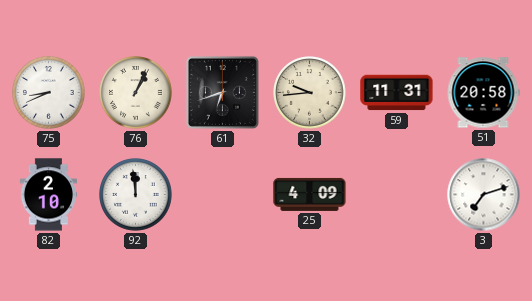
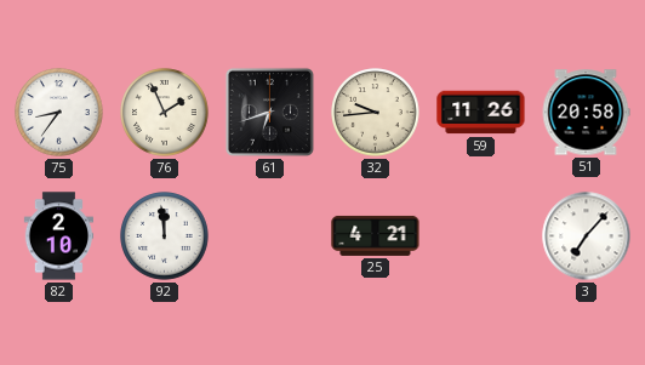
75: 8:41 -> 8:36 (59, 113)
76: 1:04 -> 1:56 (165, 113)
59: 11:31 -> 11:26 (481, 113)
25: 4:09 -> 4:21 (376, 235)
3: 7:12 -> 7:07 (587, 236)
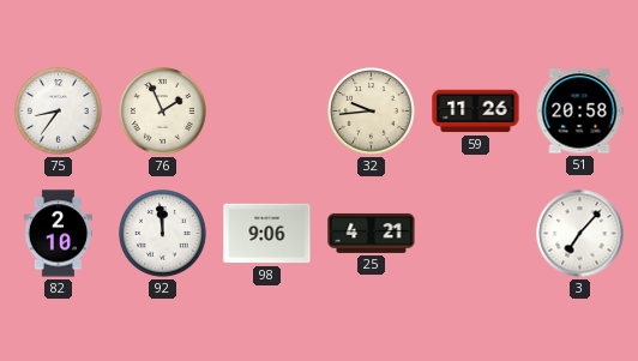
61: 6:42 -> none (269, 112)
98: none -> 9:06 (267, 234)
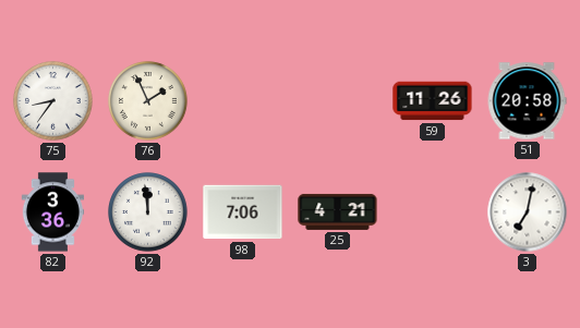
32: 9:44 -> none (372, 112)
82: 2:10 -> 3:36 (52, 212)
98: 9:06 -> 7:06 (243, 212)
3: 7:07 -> 7:02 (528, 212)
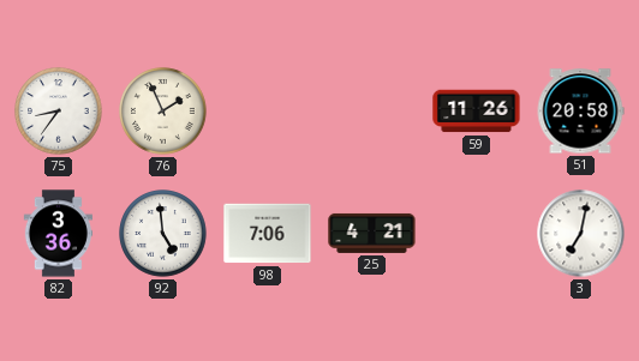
92: 11:59 -> 4:59 (163, 234)
